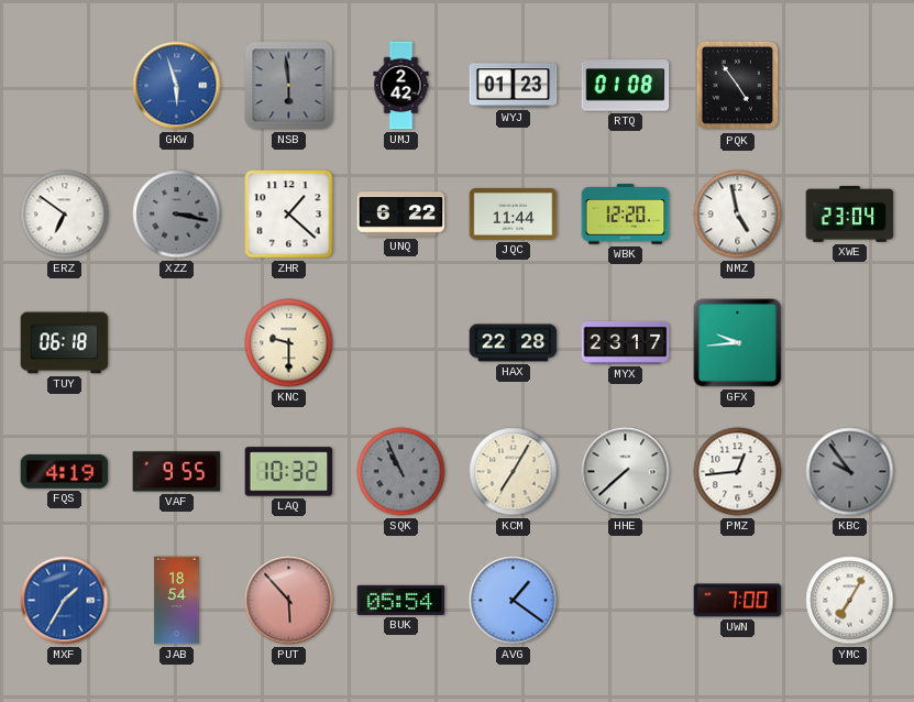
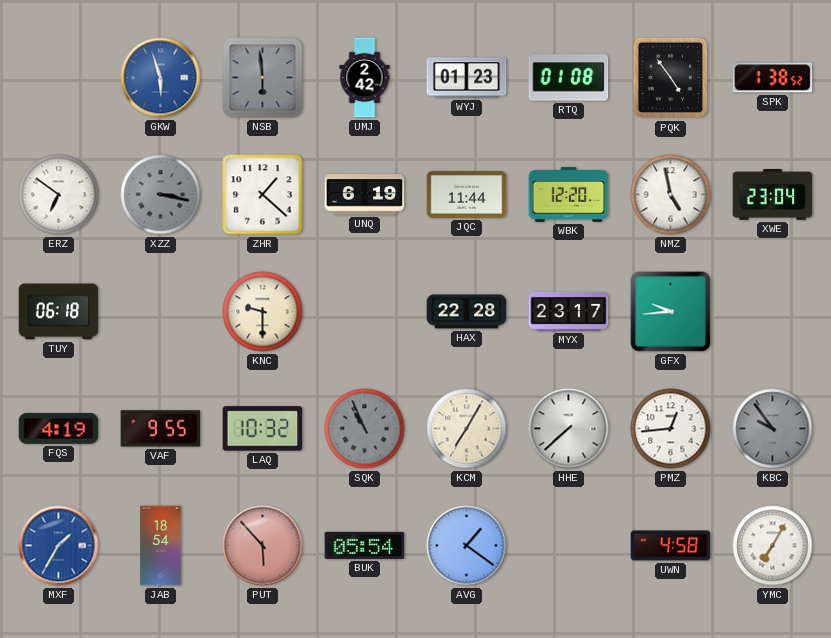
SPK: none -> 1:38 (773, 78)
UNQ: 6:22 -> 6:19 (365, 195)
UWN: 7:00 -> 4:58 (671, 546)
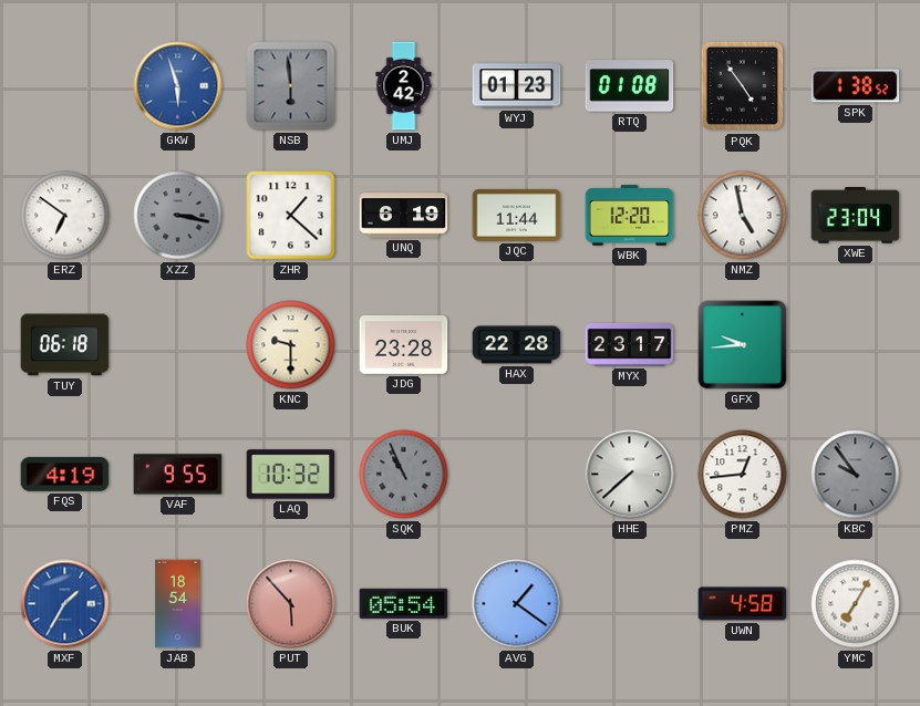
JDG: none -> 23:28 (404, 345)
KCM: 7:05 -> none (467, 429)
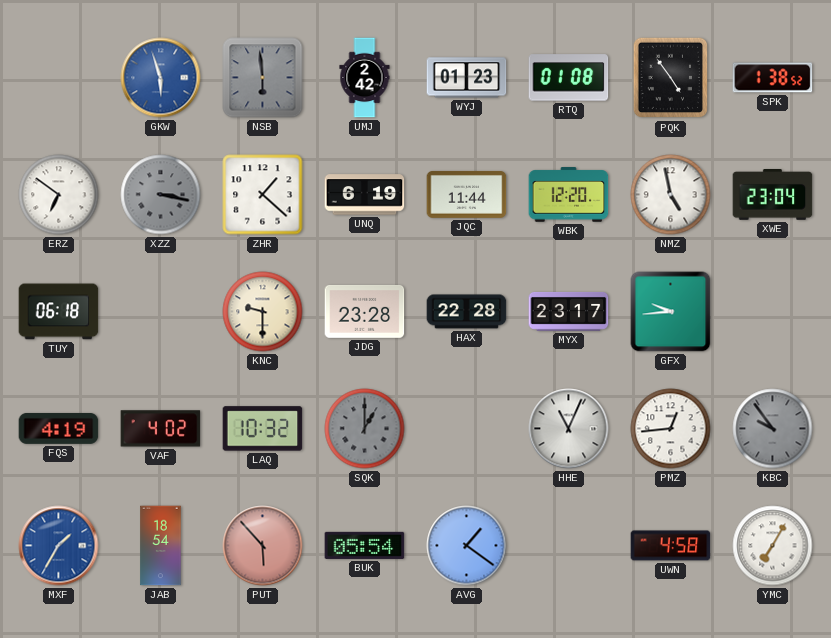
VAF: 9:55 -> 4:02 (161, 429)
SQK: 10:56 -> 1:00 (365, 429)
HHE: 7:38 -> 11:04 (569, 429)
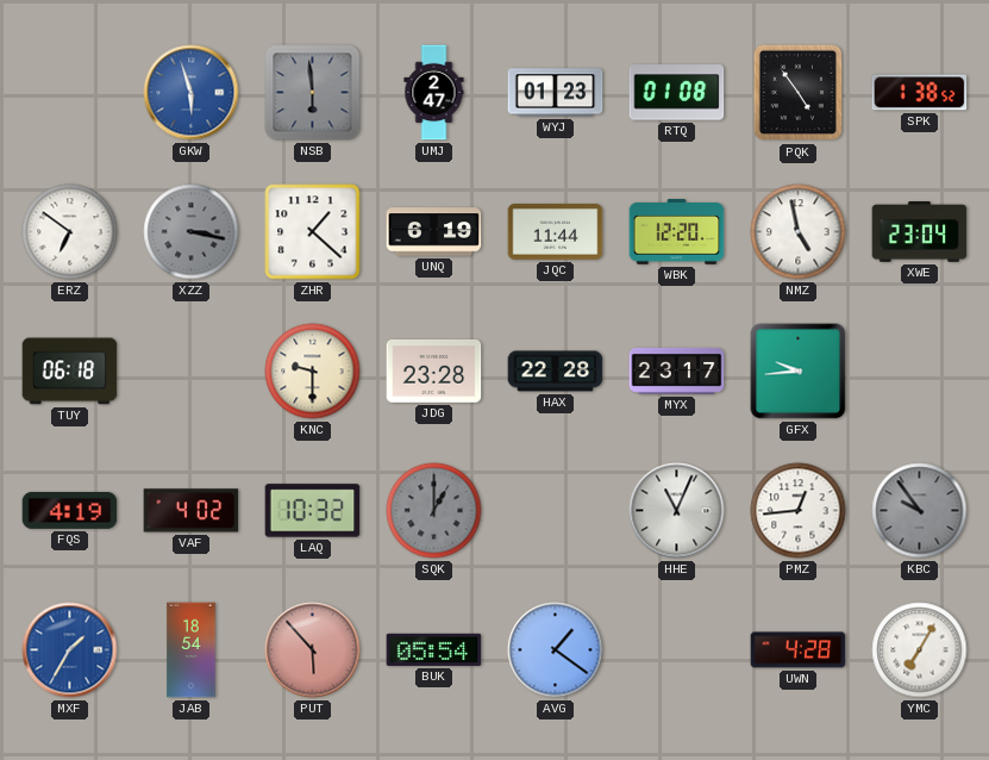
UMJ: 2:42 -> 2:47 (434, 93)
UWN: 4:58 -> 4:28 (799, 650)
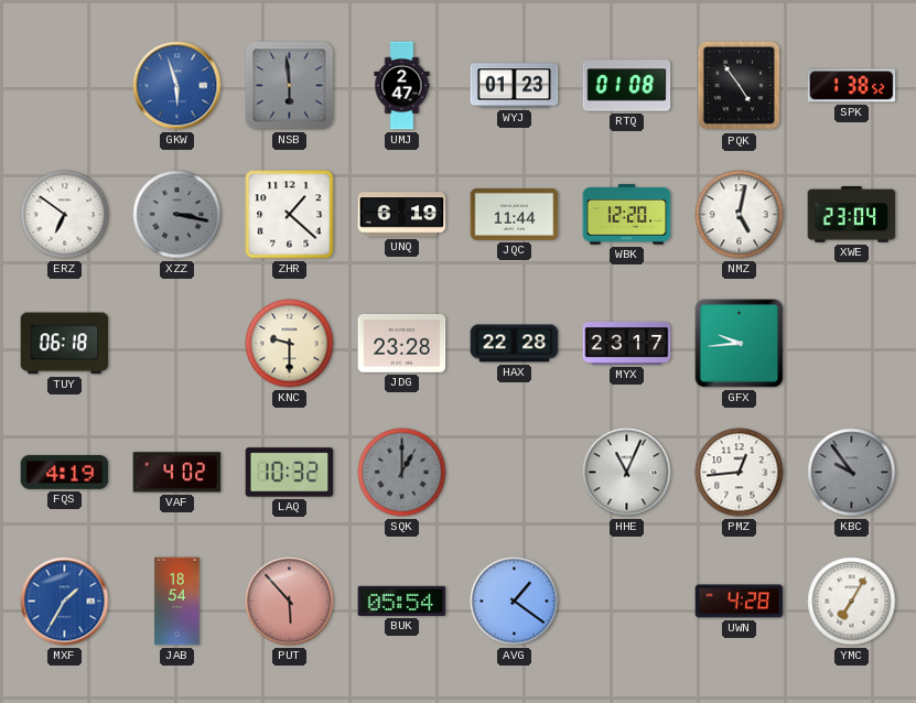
NMZ: 4:58 -> 5:02 (740, 215)
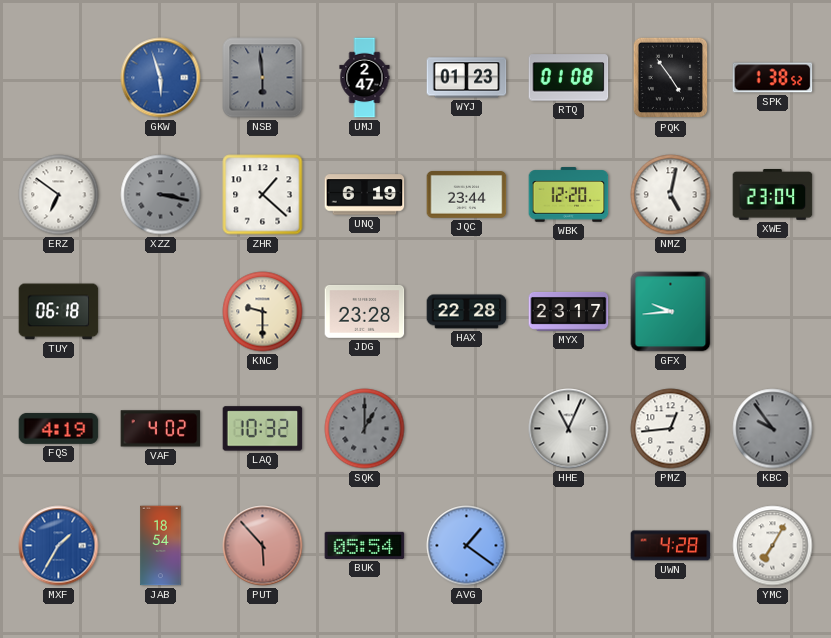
JQC: 11:44 -> 23:44 (467, 194)
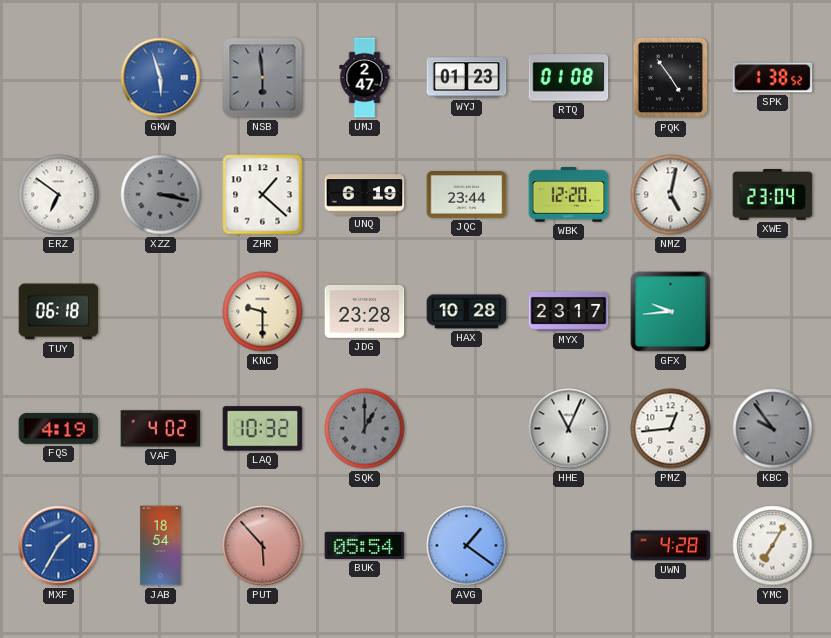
HAX: 22:28 -> 10:28 (467, 312)
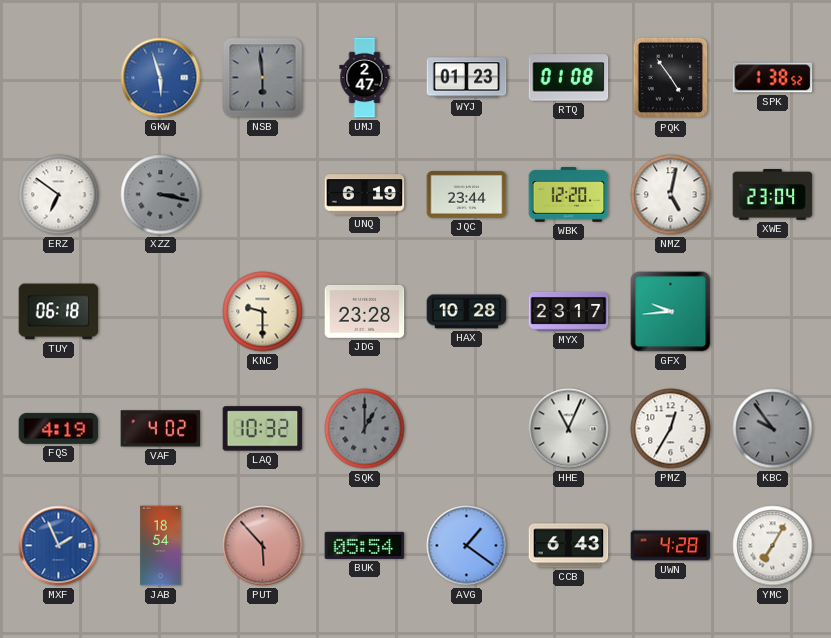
ZHR: 1:22 -> none (263, 195)
PMZ: 12:44 -> 12:35 (671, 429)
MXF: 1:35 -> 1:56 (59, 546)
CCB: none -> 6:43 (569, 546)
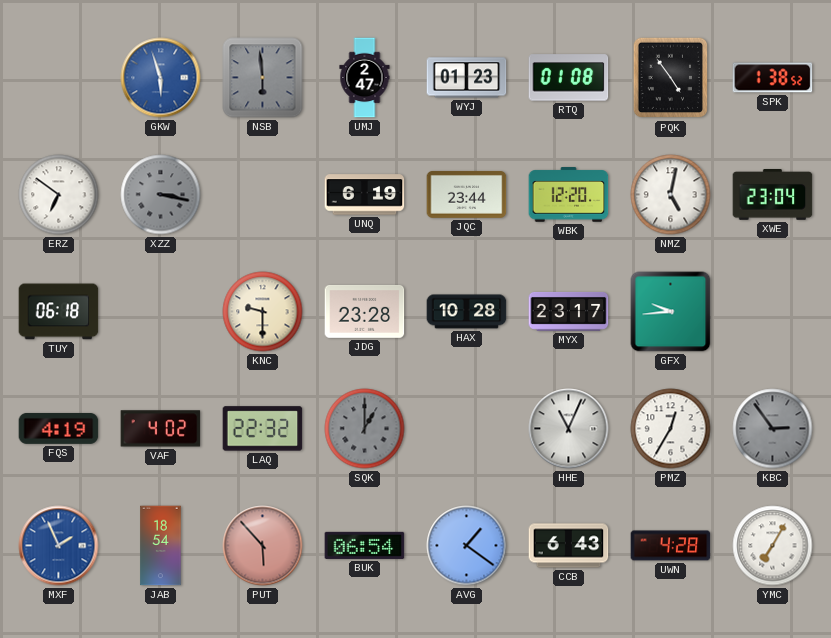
LAQ: 10:32 -> 22:32 (263, 429)
KBC: 9:54 -> 2:54 (773, 429)
BUK: 05:54 -> 06:54 (365, 545)
